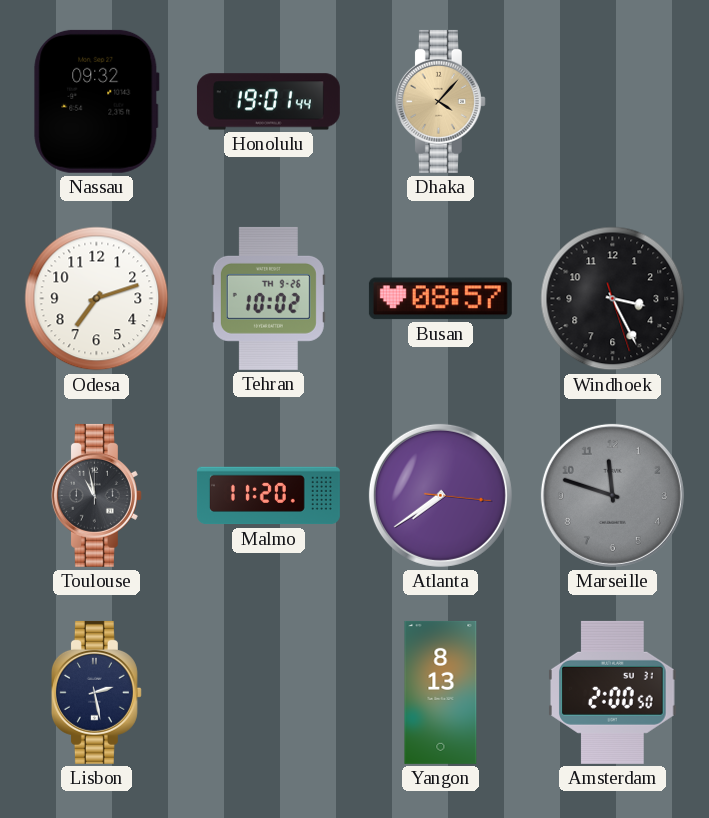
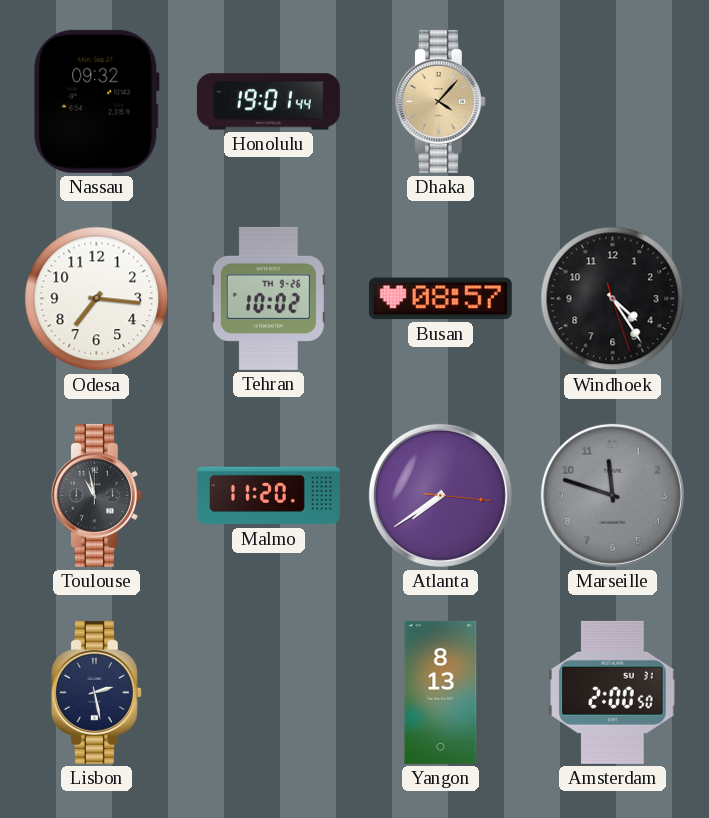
Odesa: 7:12 -> 7:16 (97, 299)
Windhoek: 3:25 -> 4:24 (613, 299)
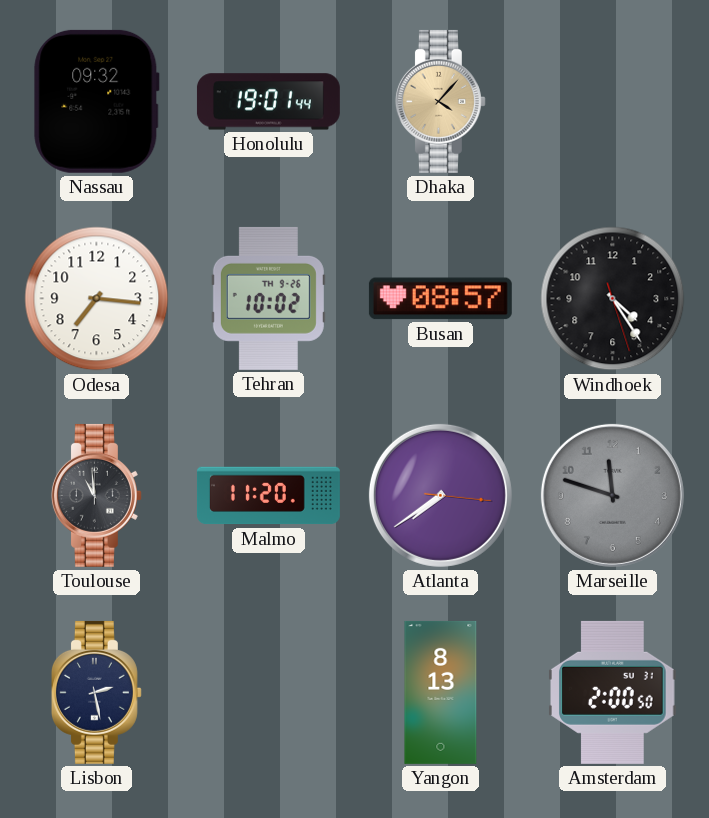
Toulouse: 10:58 -> 10:59 (96, 495)
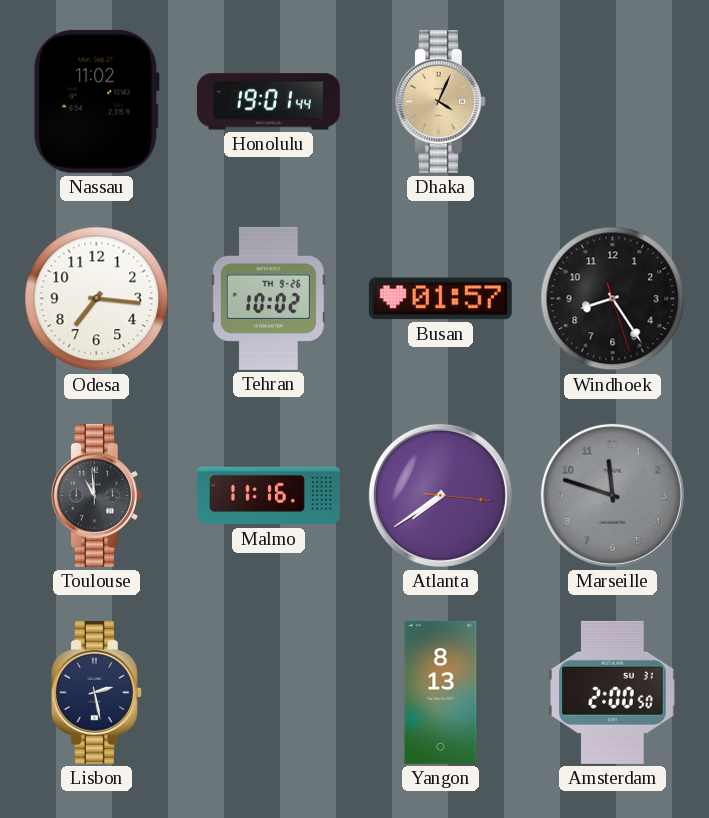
Nassau: 09:32 -> 11:02 (97, 101)
Dhaka: 4:07 -> 4:04 (440, 101)
Busan: 08:57 -> 01:57 (440, 299)
Windhoek: 4:24 -> 8:24 (613, 299)
Malmo: 11:20 -> 11:16 (268, 496)
